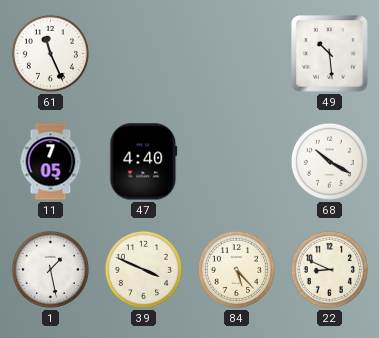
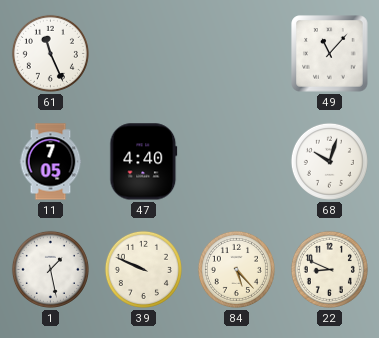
49: 10:29 -> 11:07 (330, 54)
68: 10:20 -> 10:03 (329, 161)
39: 3:49 -> 9:49 (143, 269)
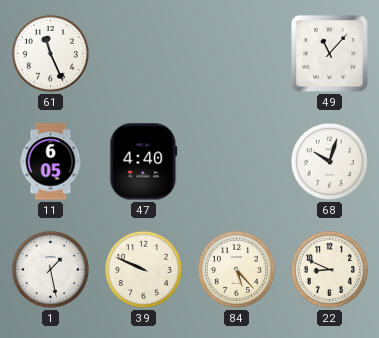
11: 7:05 -> 6:05 (51, 162)
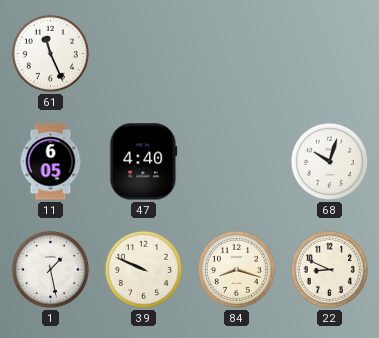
49: 11:07 -> none (330, 54)
84: 5:23 -> 8:18 (236, 269)
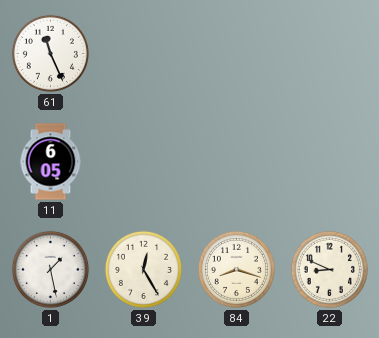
47: 4:40 -> none (144, 162)
68: 10:03 -> none (329, 161)
39: 9:49 -> 12:25 (143, 269)
